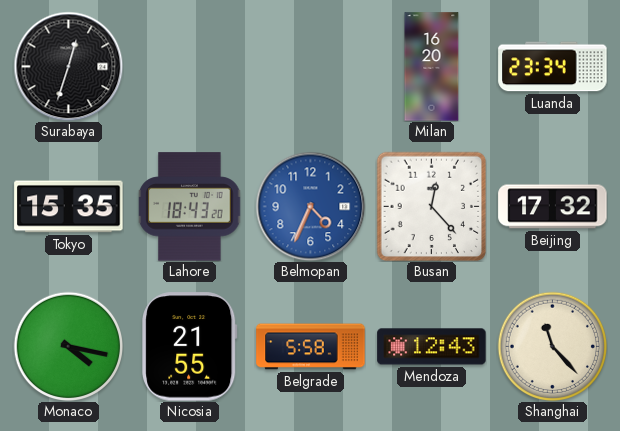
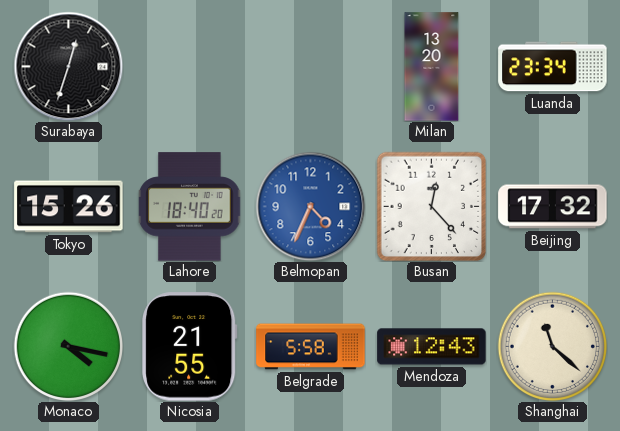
Milan: 16:20 -> 13:20 (432, 67)
Tokyo: 15:35 -> 15:26 (69, 207)
Lahore: 18:43 -> 18:40 (190, 207)
Shanghai: 11:23 -> 11:22 (552, 346)
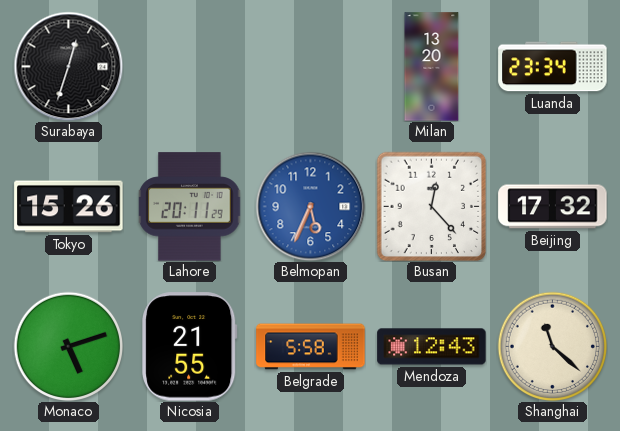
Lahore: 18:40 -> 20:11 (190, 207)
Belmopan: 4:34 -> 5:34 (310, 206)
Monaco: 4:17 -> 5:12 (68, 346)
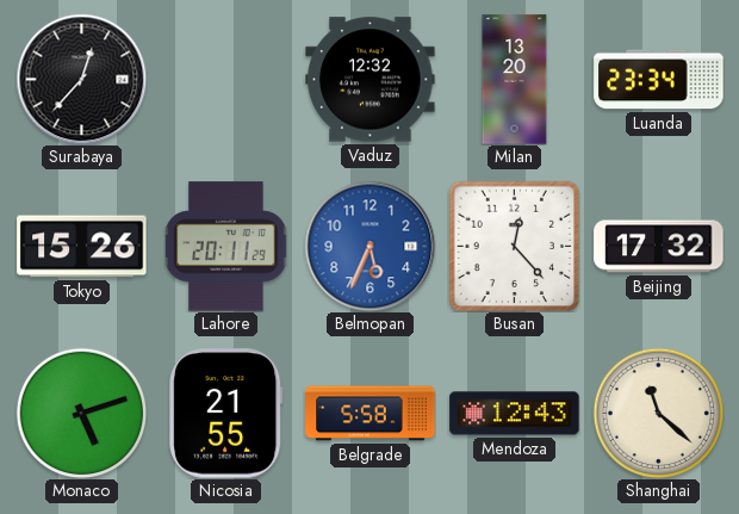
Surabaya: 12:33 -> 12:37 (81, 79)
Vaduz: none -> 12:32 (371, 80)
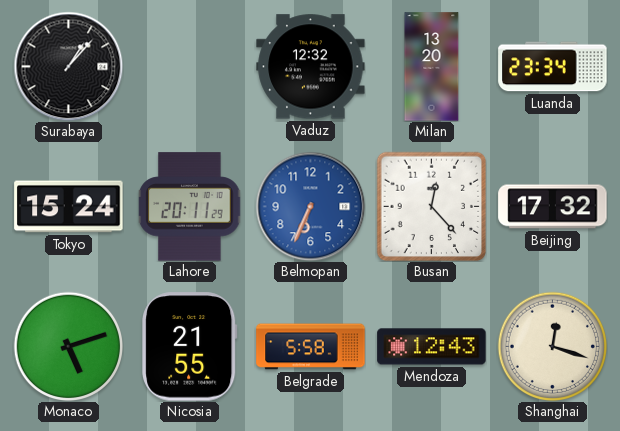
Surabaya: 12:37 -> 1:07 (68, 66)
Tokyo: 15:26 -> 15:24 (69, 207)
Belmopan: 5:34 -> 6:34 (310, 206)
Shanghai: 11:22 -> 12:18 (552, 346)
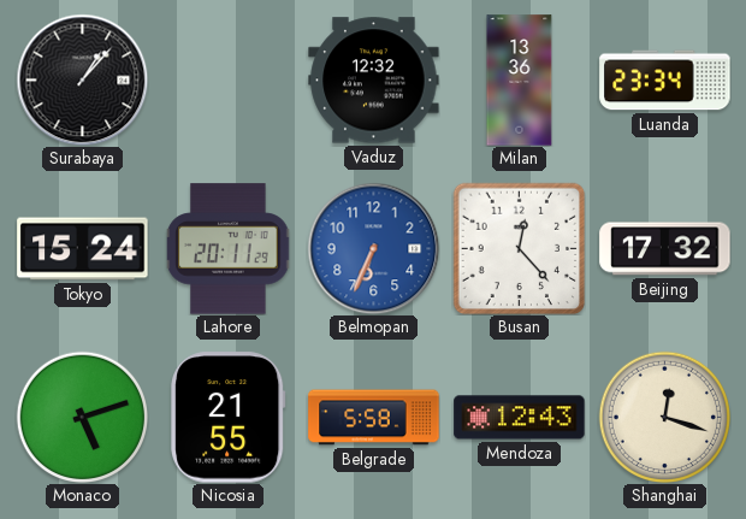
Milan: 13:20 -> 13:36 (520, 81)
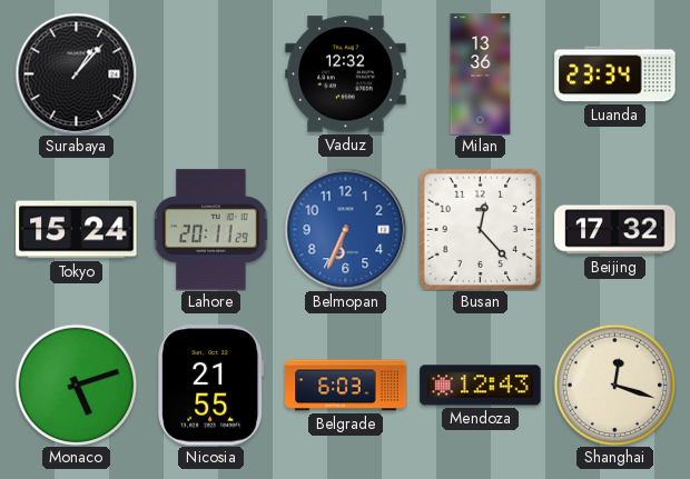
Belgrade: 5:58 -> 6:03 (346, 386)
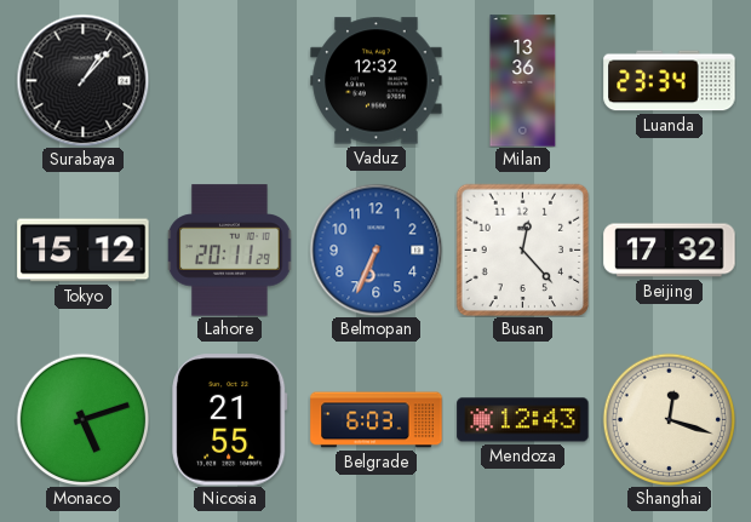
Tokyo: 15:24 -> 15:12 (84, 251)
